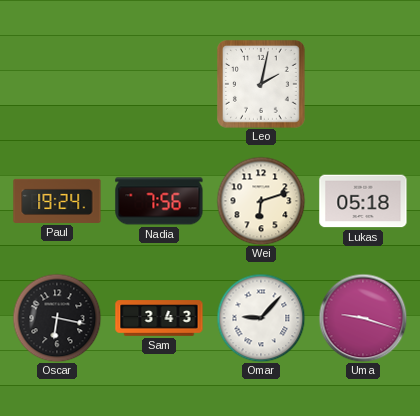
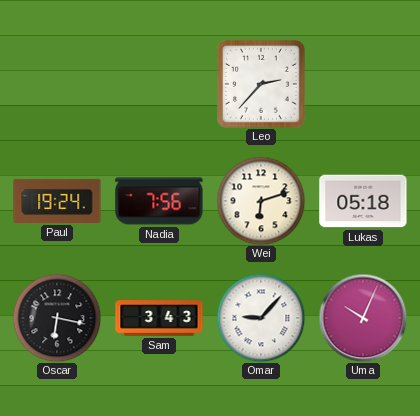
Leo: 2:02 -> 2:37 (261, 84)
Uma: 9:18 -> 10:04 (363, 318)
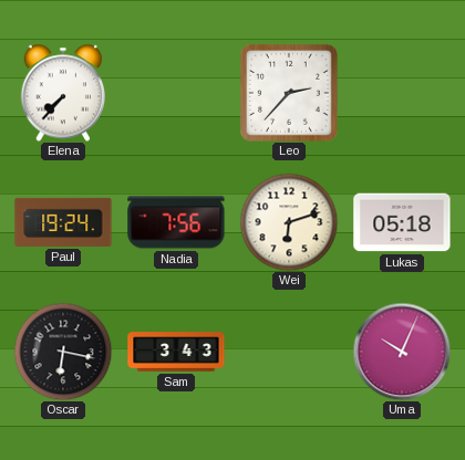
Elena: none -> 7:37 (62, 93)
Omar: 9:07 -> none (261, 318)
